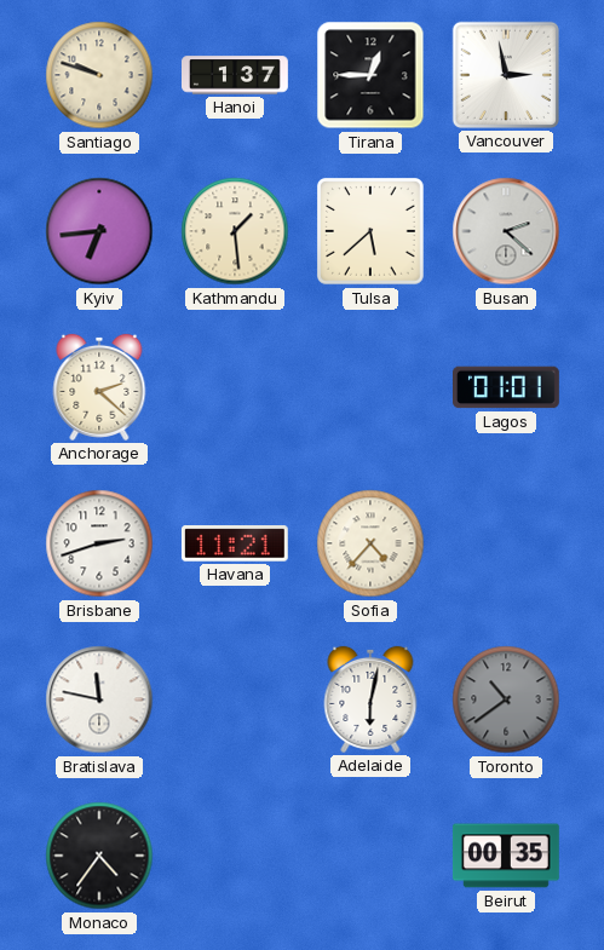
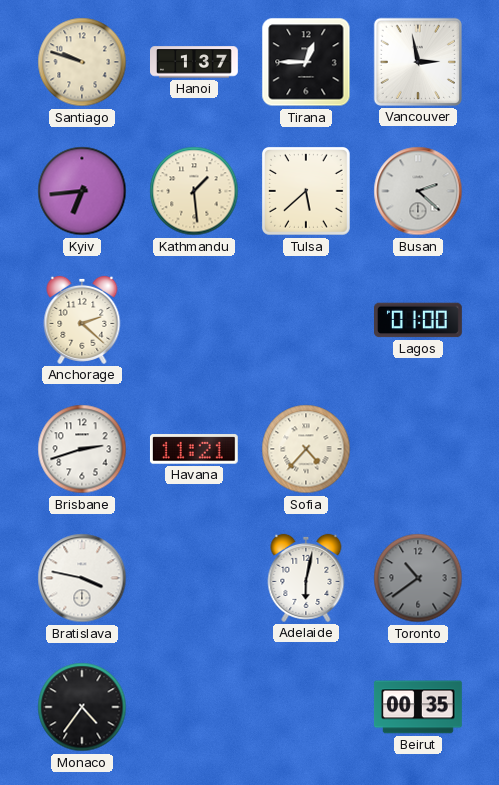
Lagos: 01:01 -> 01:00 (419, 320)
Bratislava: 11:47 -> 3:47 (82, 578)
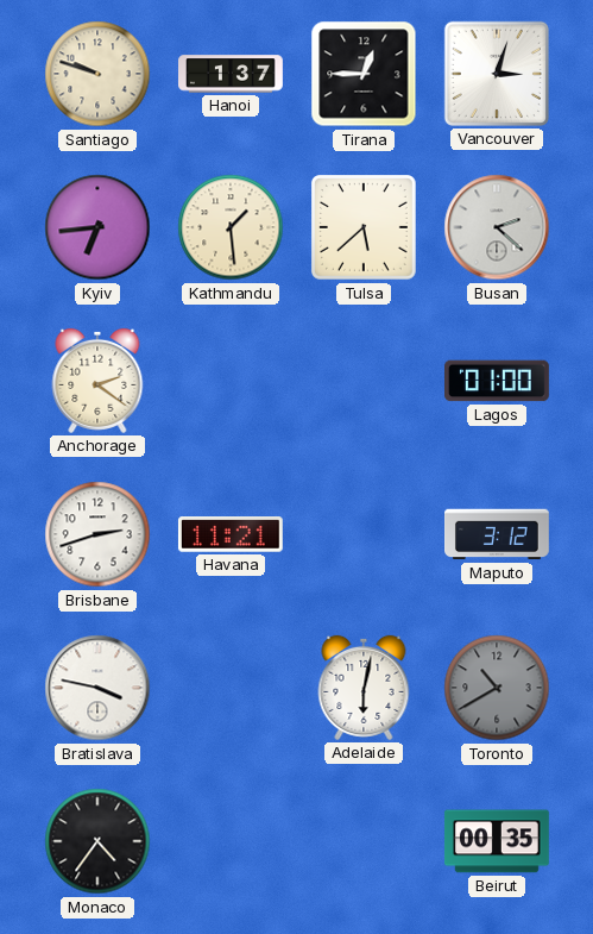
Vancouver: 2:58 -> 3:03 (497, 74)
Anchorage: 2:22 -> 2:21 (97, 381)
Sofia: 4:37 -> none (306, 449)
Maputo: none -> 3:12 (498, 534)
Toronto: 10:39 -> 10:40 (497, 688)
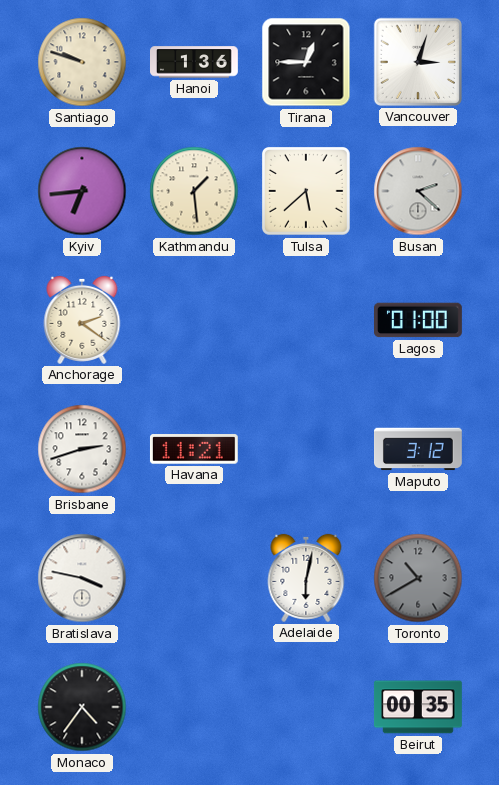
Hanoi: 1:37 -> 1:36 (195, 62)
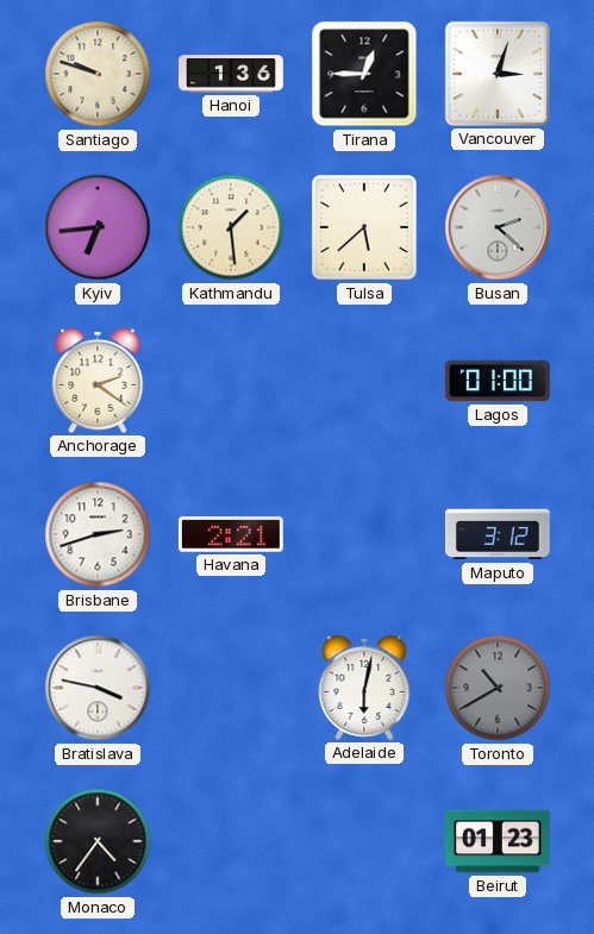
Havana: 11:21 -> 2:21 (231, 534)
Beirut: 00:35 -> 01:23 (498, 841)
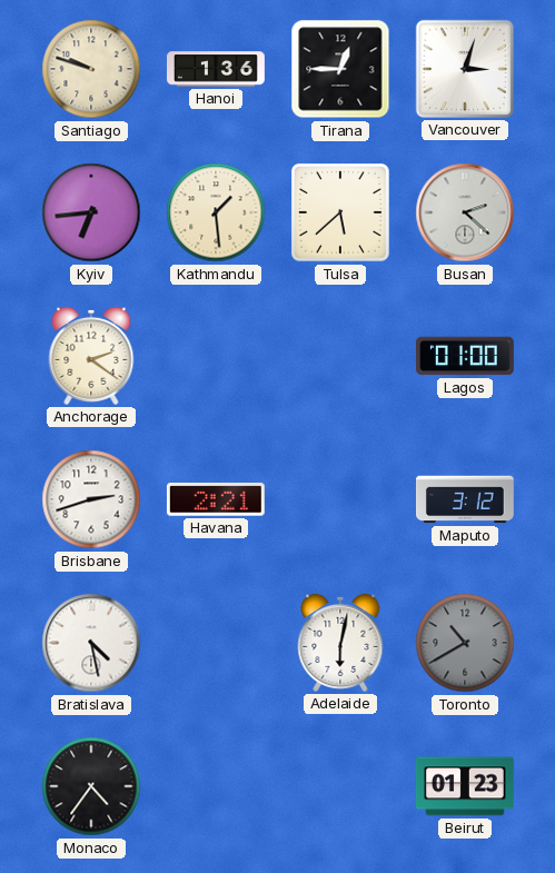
Bratislava: 3:47 -> 4:28 (91, 643)
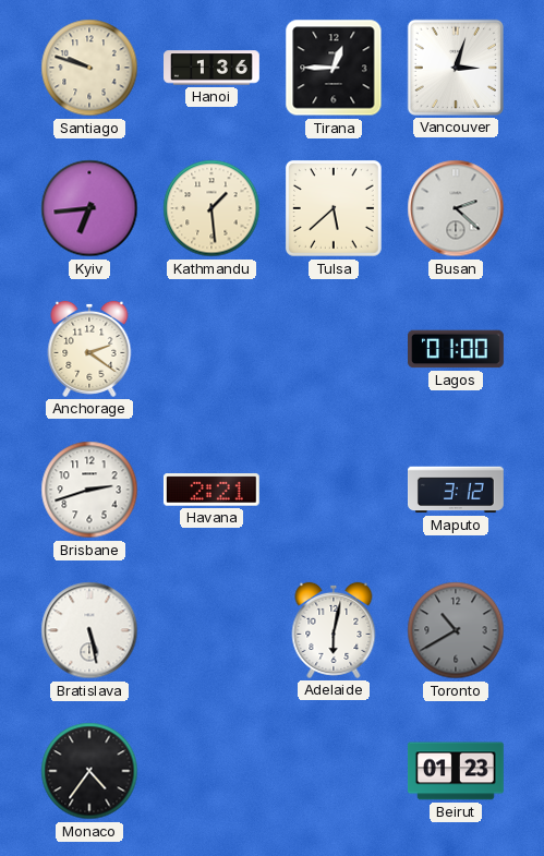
Bratislava: 4:28 -> 5:28 (89, 630)
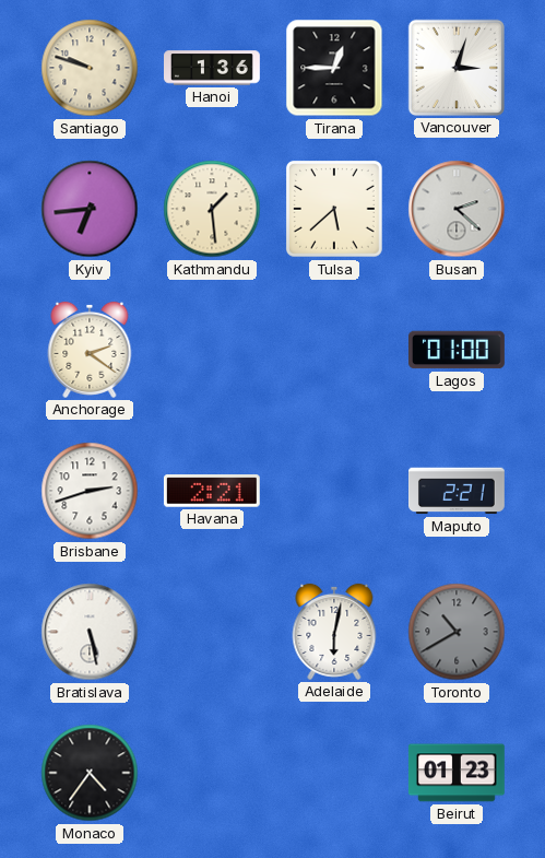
Maputo: 3:12 -> 2:21 (458, 491)
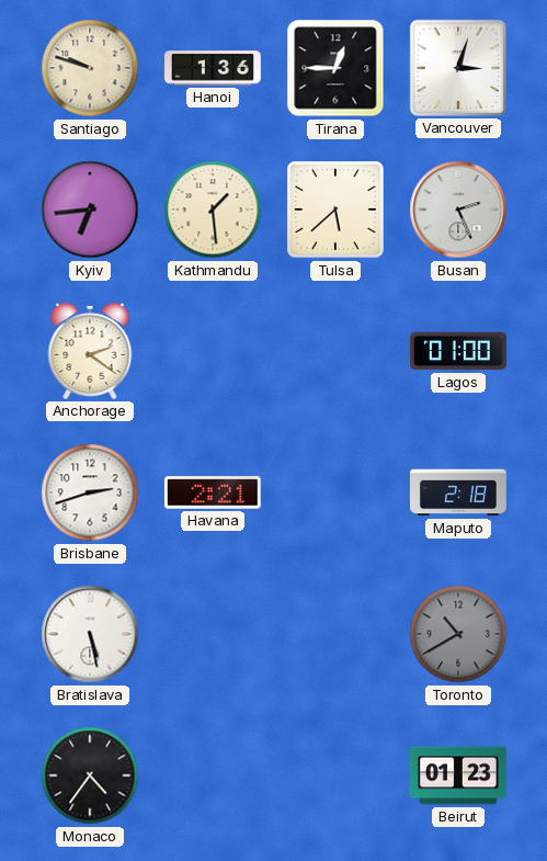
Busan: 2:22 -> 2:26 (458, 209)
Maputo: 2:21 -> 2:18 (459, 492)
Adelaide: 6:02 -> none (334, 632)
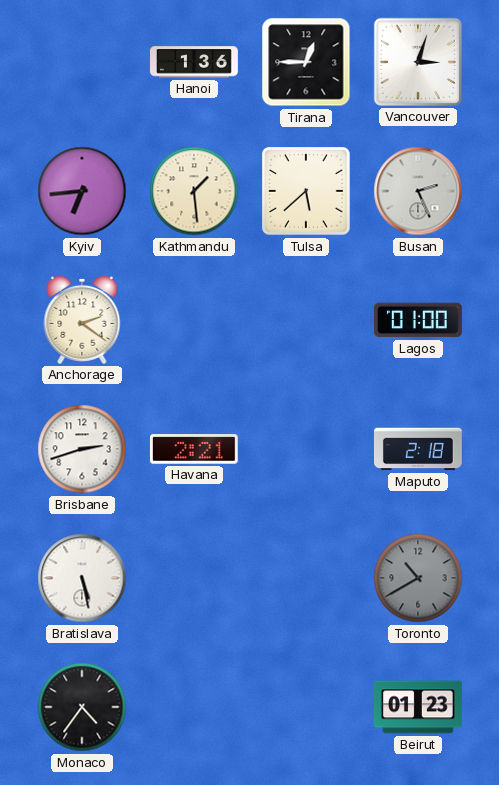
Santiago: 9:48 -> none (90, 68)
